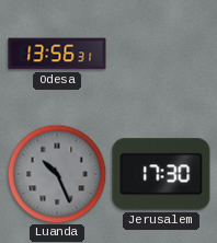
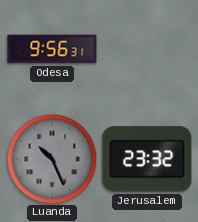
Odesa: 13:56 -> 9:56 (52, 49)
Jerusalem: 17:30 -> 23:32 (147, 159)
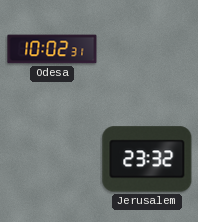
Odesa: 9:56 -> 10:02 (52, 49)
Luanda: 10:26 -> none (52, 159)
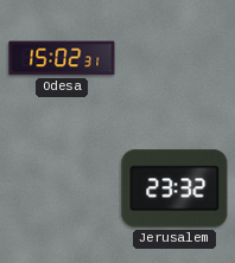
Odesa: 10:02 -> 15:02 (62, 58)
